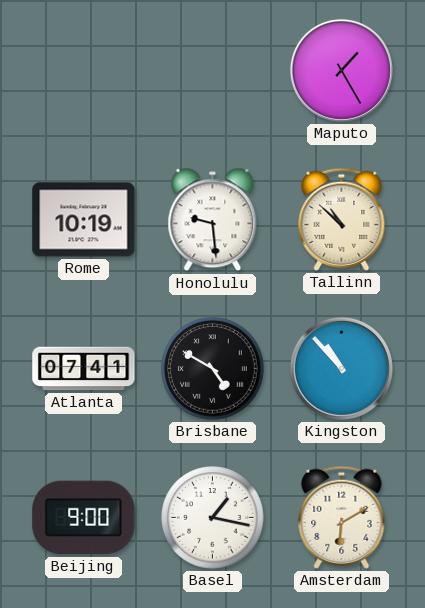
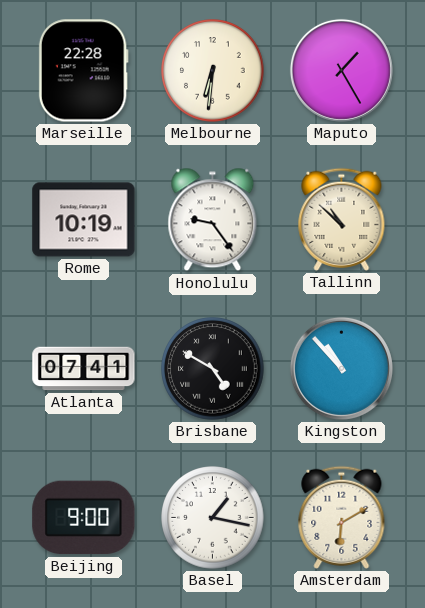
Marseille: none -> 22:28 (83, 71)
Melbourne: none -> 6:31 (213, 71)
Honolulu: 9:29 -> 9:24 (213, 220)
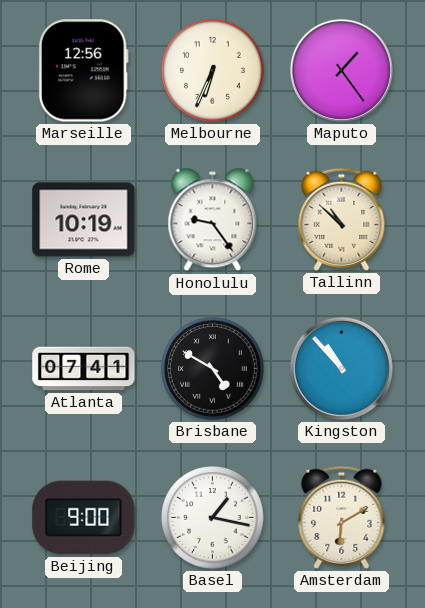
Marseille: 22:28 -> 12:56 (83, 71)
Melbourne: 6:31 -> 6:34 (213, 71)
Maputo: 1:25 -> 1:24 (341, 70)
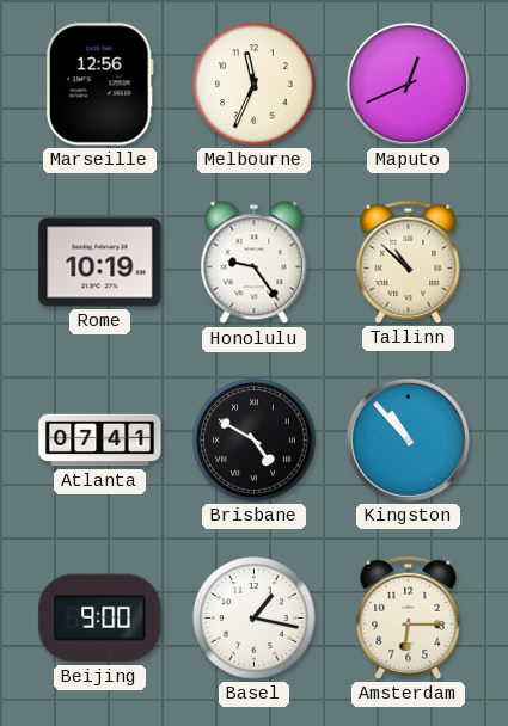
Melbourne: 6:34 -> 11:34 (255, 85)
Maputo: 1:24 -> 12:41 (408, 84)
Amsterdam: 6:10 -> 6:15 (409, 617)
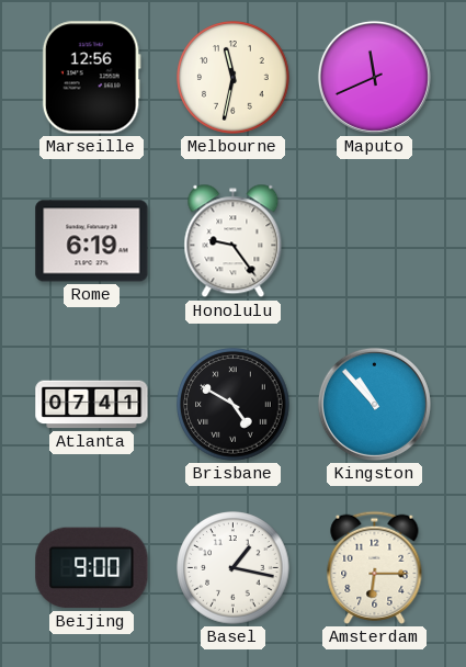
Melbourne: 11:34 -> 11:32 (234, 78)
Maputo: 12:41 -> 11:41 (374, 77)
Rome: 10:19 -> 6:19 (92, 241)
Tallinn: 10:52 -> none (409, 262)
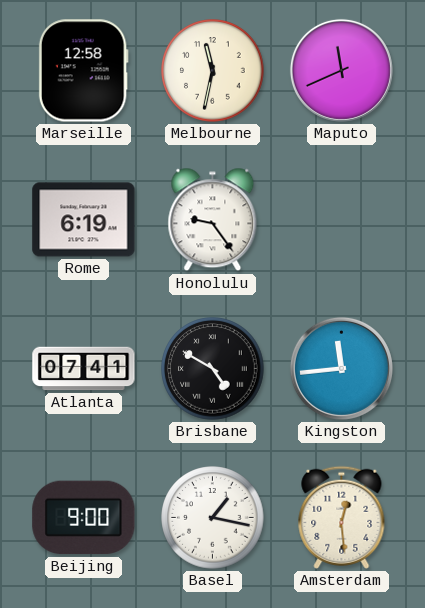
Marseille: 12:56 -> 12:58 (83, 71)
Kingston: 10:53 -> 11:44 (341, 368)
Amsterdam: 6:15 -> 12:29 (342, 517)
